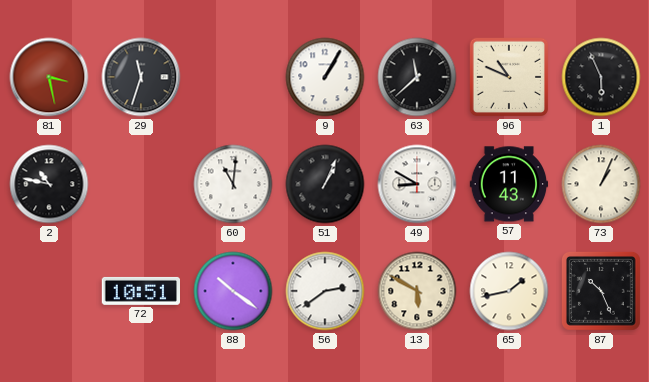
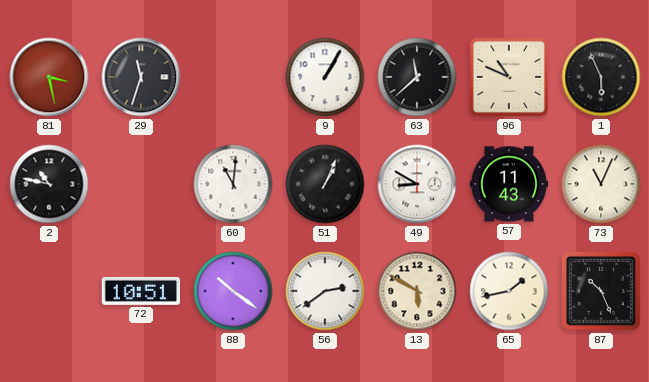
73: 1:04 -> 11:04 (601, 184)
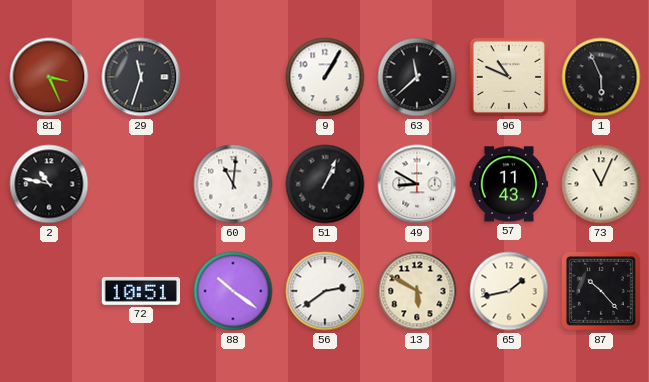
81: 3:28 -> 3:26 (49, 77)
87: 10:26 -> 10:23 (601, 291)
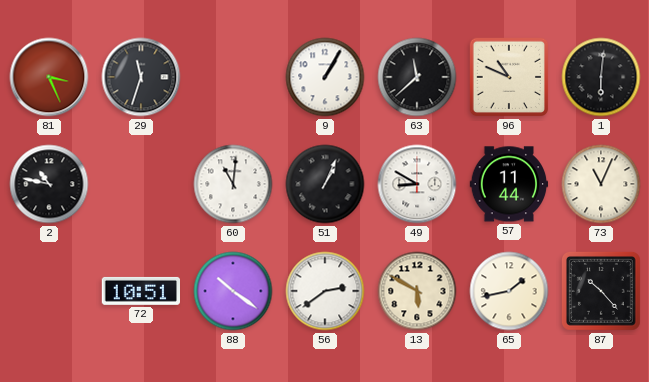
1: 5:56 -> 6:01 (601, 77)
57: 11:43 -> 11:44 (509, 184)
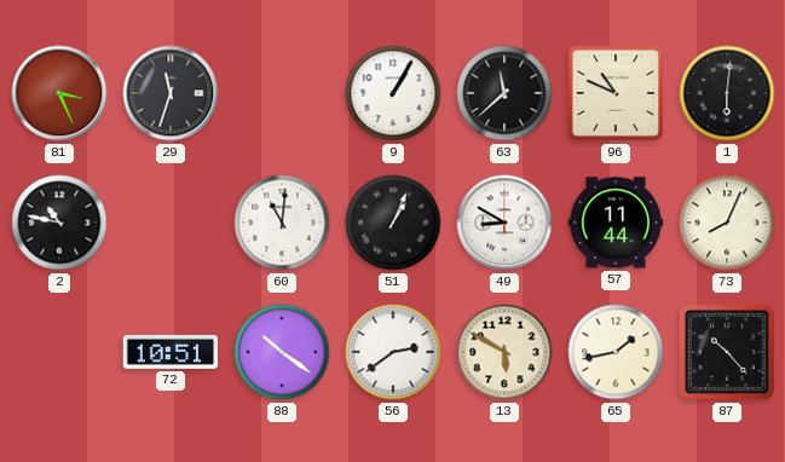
73: 11:04 -> 8:04 (727, 223)
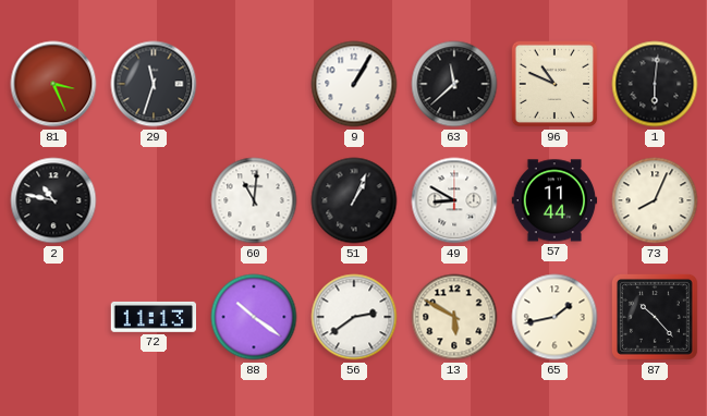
72: 10:51 -> 11:13 (153, 317)
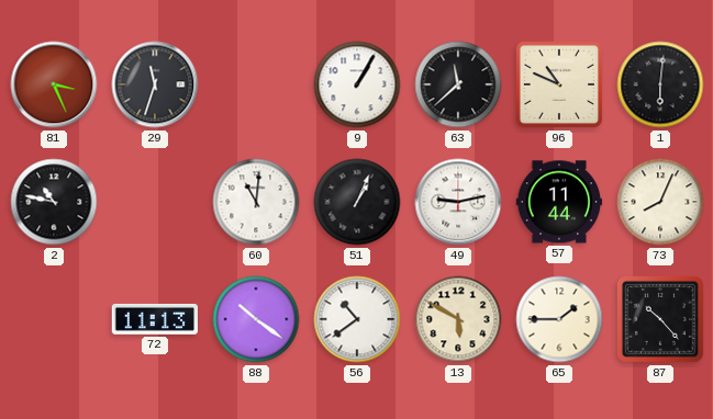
49: 8:50 -> 9:13 (458, 202)
56: 2:39 -> 10:39 (357, 319)
65: 1:43 -> 1:45 (559, 319)
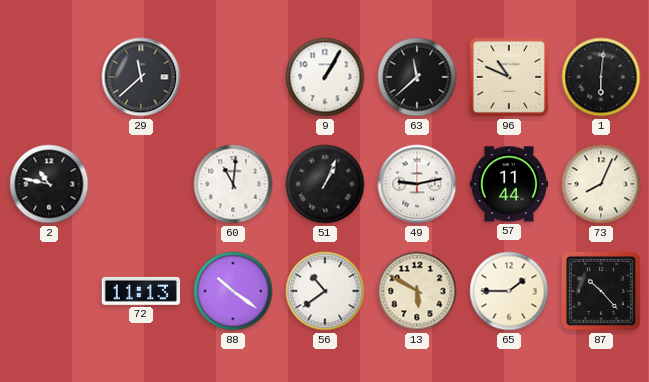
81: 3:26 -> none (54, 84)
29: 11:33 -> 11:38 (141, 77)
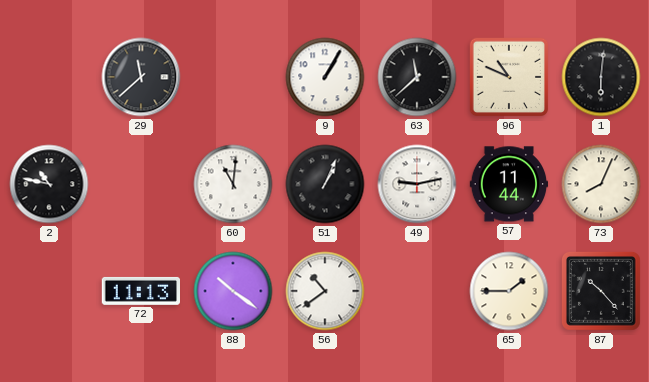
13: 5:50 -> none (417, 291)
